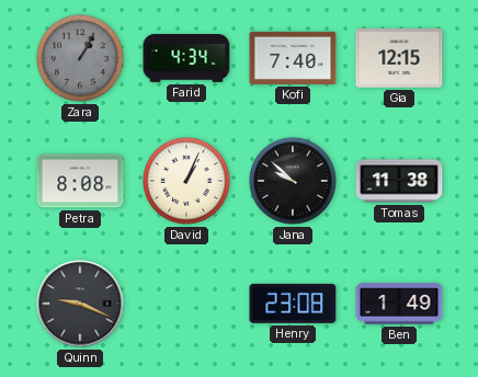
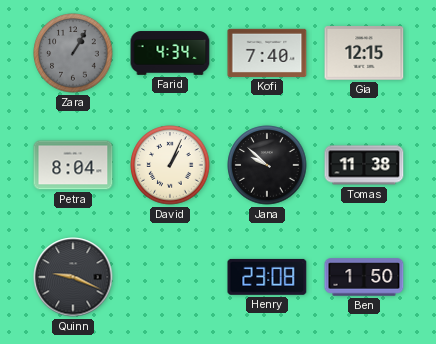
Petra: 8:08 -> 8:04 (73, 165)
Ben: 1:49 -> 1:50 (364, 277)
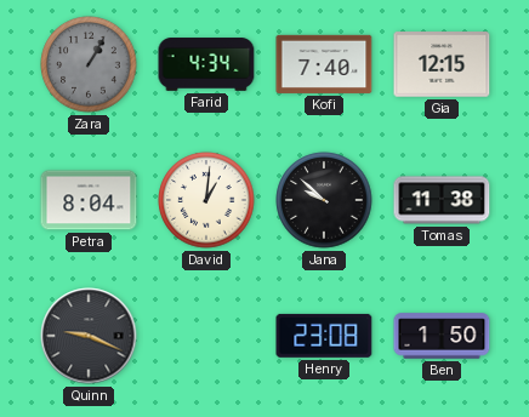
David: 1:04 -> 1:01 (206, 200)
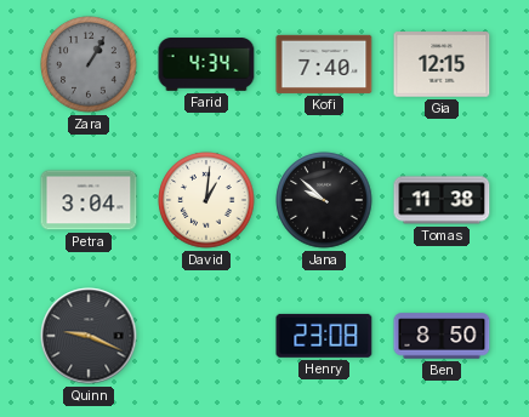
Petra: 8:04 -> 3:04 (89, 200)
Ben: 1:50 -> 8:50 (442, 336)
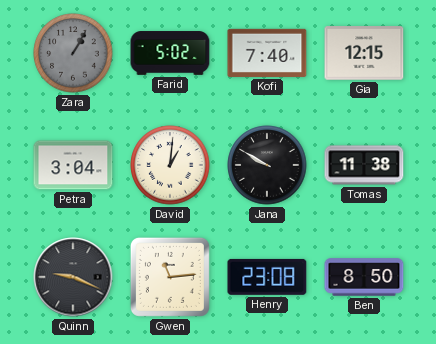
Farid: 4:34 -> 5:02 (170, 53)
Jana: 9:52 -> 9:50 (267, 165)
Gwen: none -> 11:14 (170, 277)
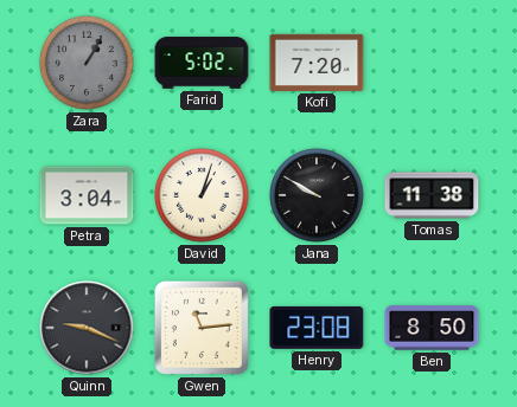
Kofi: 7:40 -> 7:20 (317, 63)
Gia: 12:15 -> none (364, 53)
David: 1:01 -> 1:03 (202, 195)
